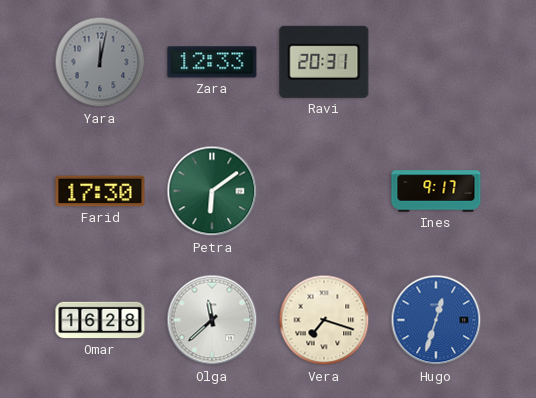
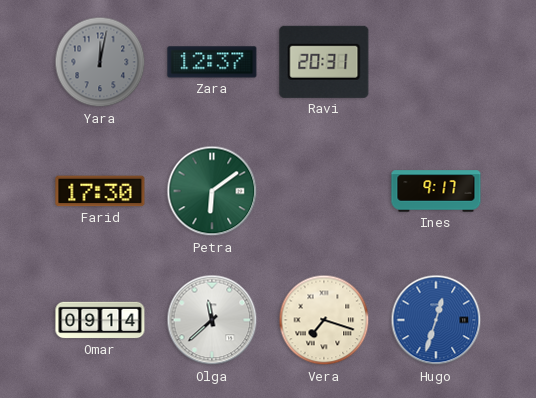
Zara: 12:33 -> 12:37 (212, 62)
Omar: 16:28 -> 09:14 (100, 320)
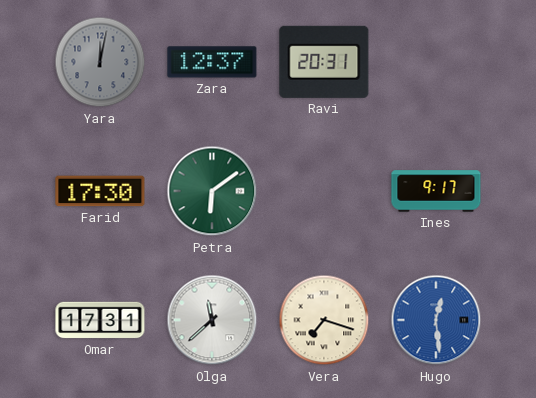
Omar: 09:14 -> 17:31 (100, 320)
Hugo: 12:33 -> 12:29 (436, 320)
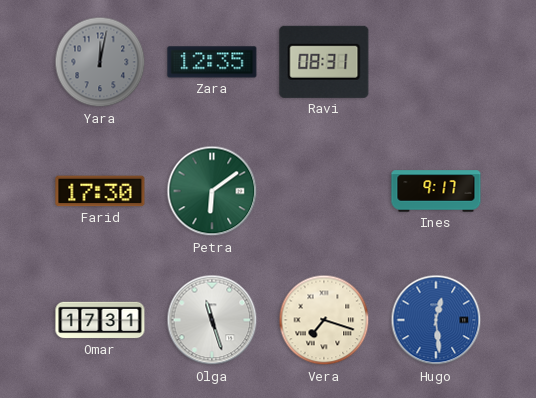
Zara: 12:37 -> 12:35 (212, 62)
Ravi: 20:31 -> 08:31 (324, 62)
Olga: 11:38 -> 11:27 (212, 320)
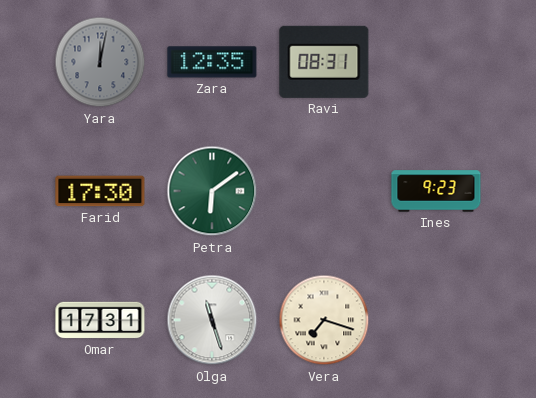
Ines: 9:17 -> 9:23 (436, 191)
Hugo: 12:29 -> none (436, 320)
